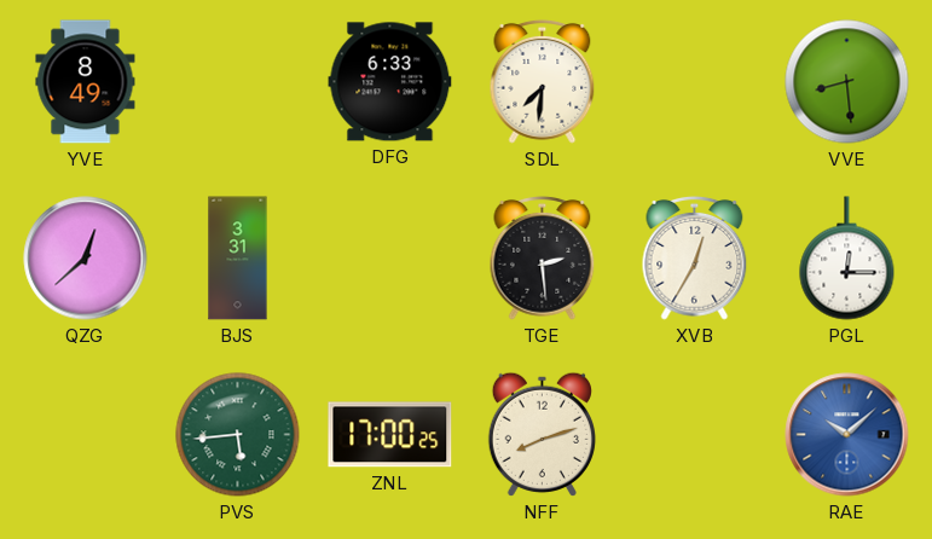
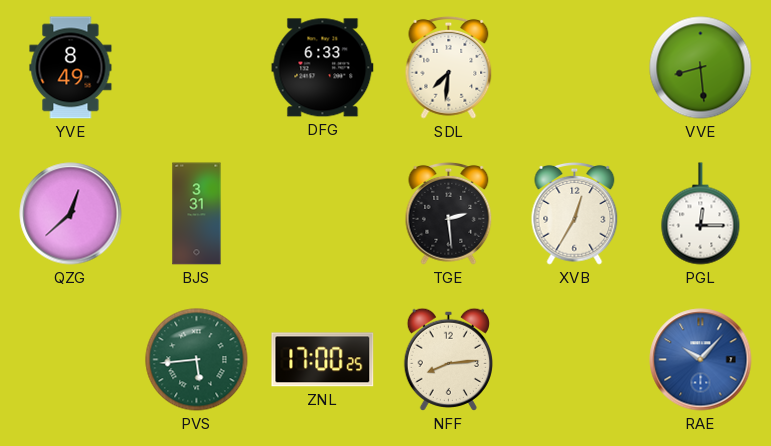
NFF: 8:12 -> 8:14 (448, 359)
RAE: 10:08 -> 10:07 (701, 360)
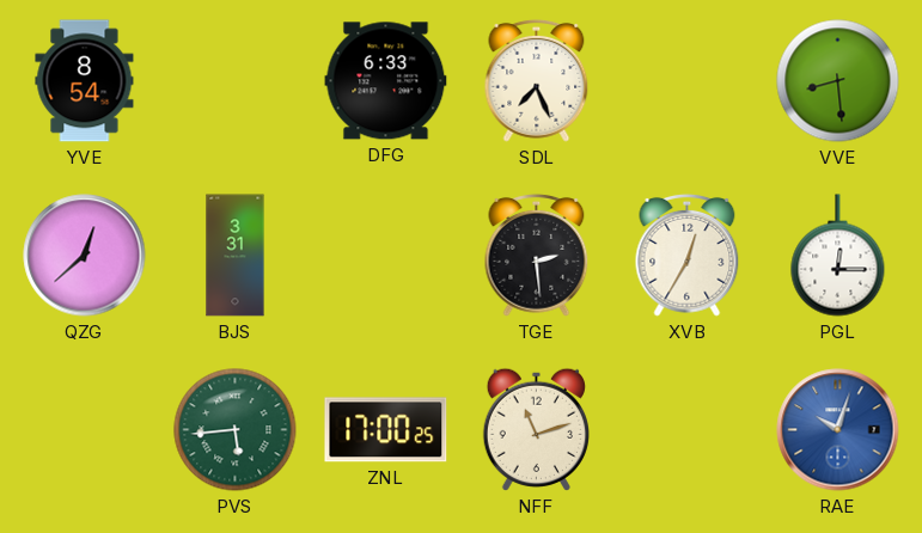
YVE: 8:49 -> 8:54 (85, 81)
SDL: 7:31 -> 7:26 (537, 80)
NFF: 8:14 -> 11:12 (536, 429)
RAE: 10:07 -> 10:03 (838, 430)
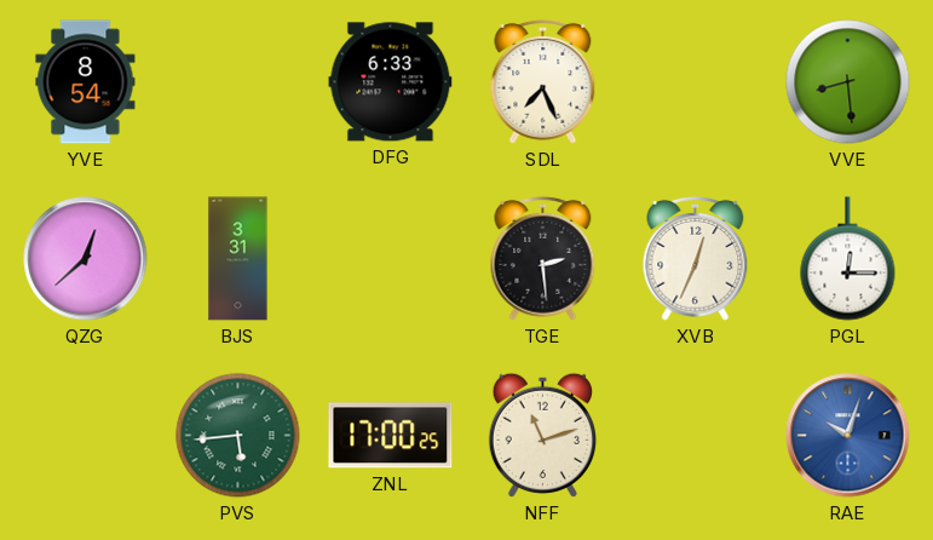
XVB: 12:35 -> 12:34 (696, 258)
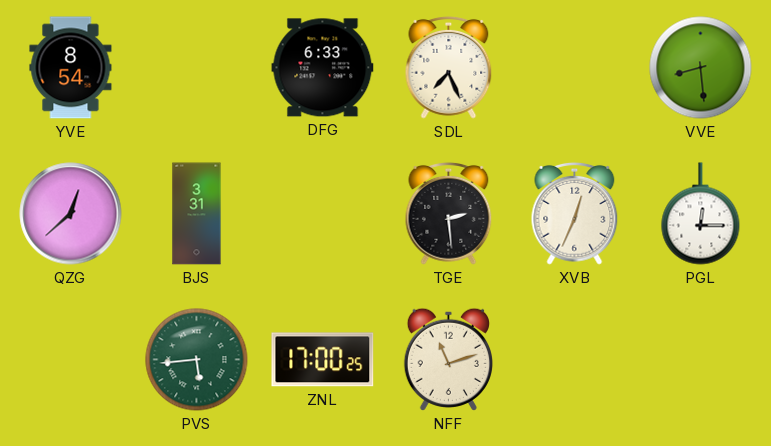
RAE: 10:03 -> none (848, 436)
